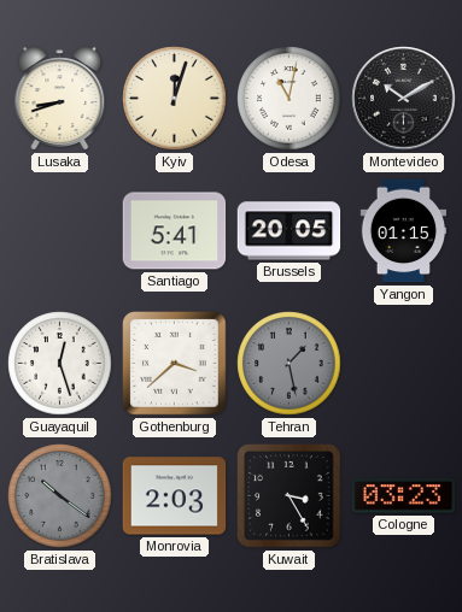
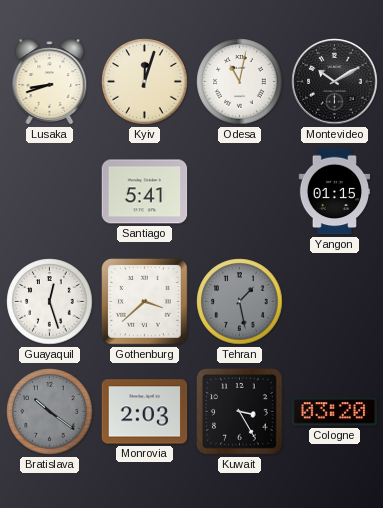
Brussels: 20:05 -> none (290, 231)
Cologne: 03:23 -> 03:20 (335, 412)
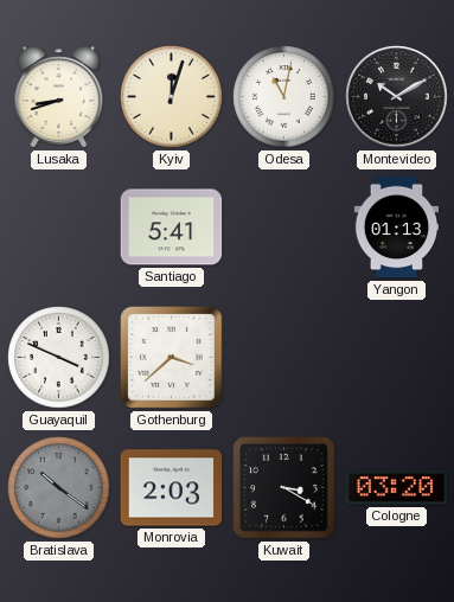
Yangon: 01:15 -> 01:13 (397, 228)
Guayaquil: 12:27 -> 3:49 (59, 358)
Tehran: 1:28 -> none (240, 302)
Kuwait: 3:25 -> 3:20 (284, 488)
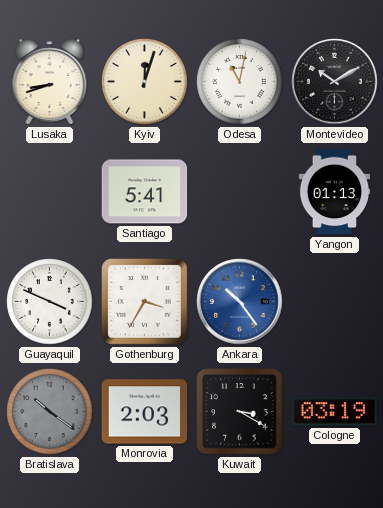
Gothenburg: 3:38 -> 3:35 (145, 302)
Ankara: none -> 10:24 (240, 302)
Cologne: 03:20 -> 03:19 (335, 412)
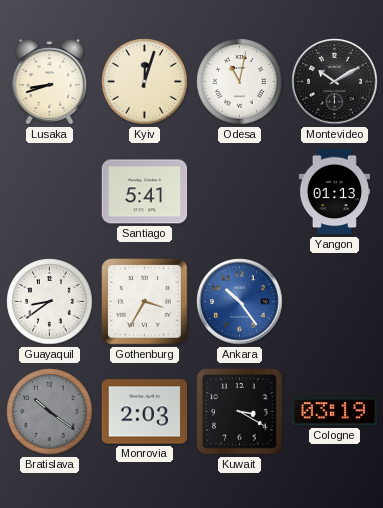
Guayaquil: 3:49 -> 8:39 (50, 302)
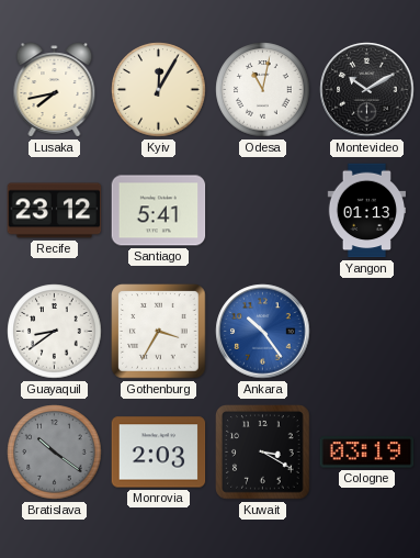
Lusaka: 8:42 -> 7:43 (55, 90)
Kyiv: 12:03 -> 12:05 (159, 90)
Recife: none -> 23:12 (55, 211)
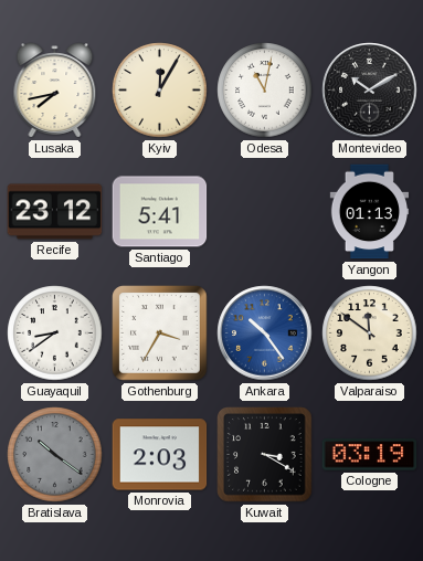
Valparaiso: none -> 11:51 (370, 334)
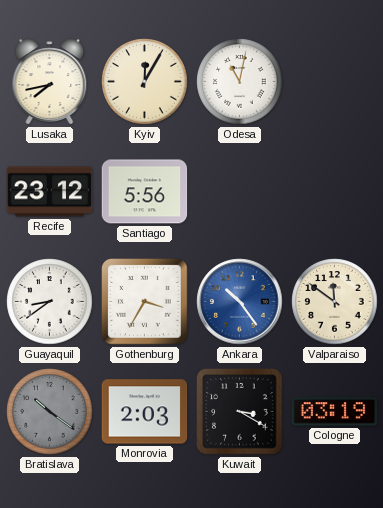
Montevideo: 10:10 -> none (370, 91)
Santiago: 5:41 -> 5:56 (145, 192)
Yangon: 01:13 -> none (370, 212)
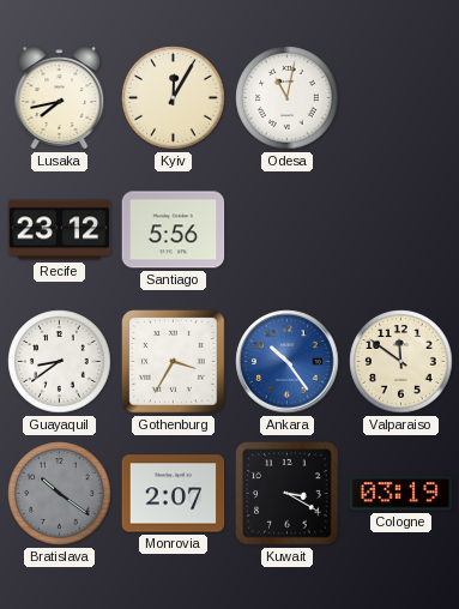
Monrovia: 2:03 -> 2:07 (174, 494)
